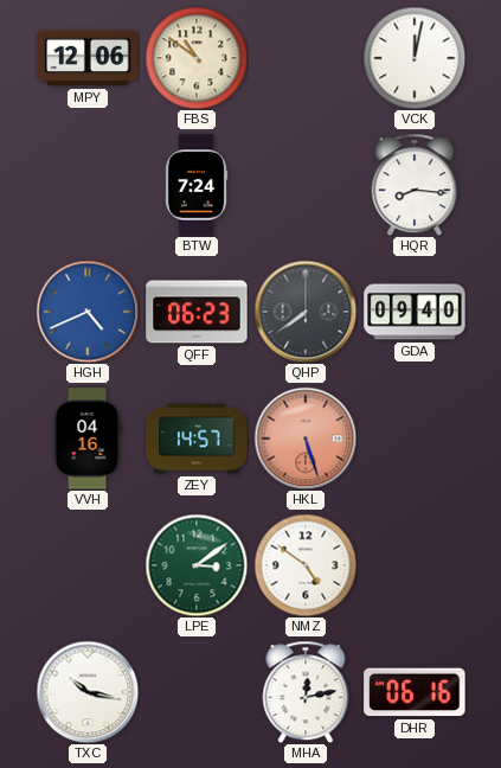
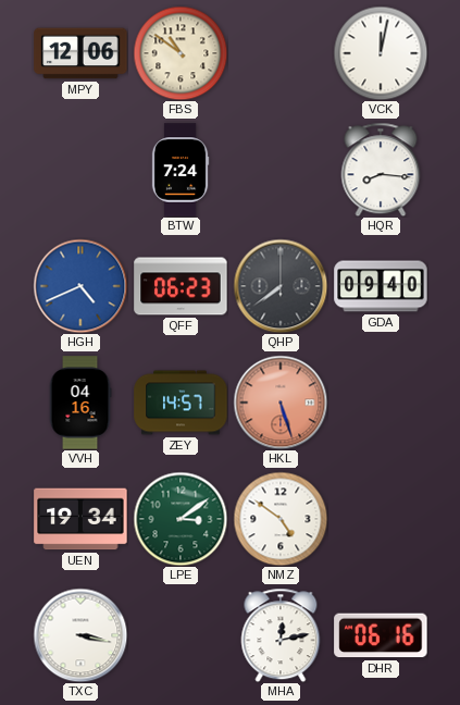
UEN: none -> 19:34 (80, 519)
TXC: 10:17 -> 3:17 (80, 635)
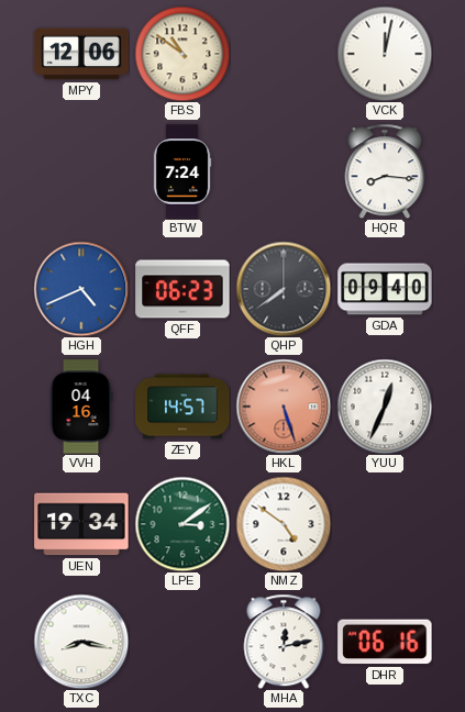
YUU: none -> 12:34 (385, 407)
TXC: 3:17 -> 8:17 (81, 642)
